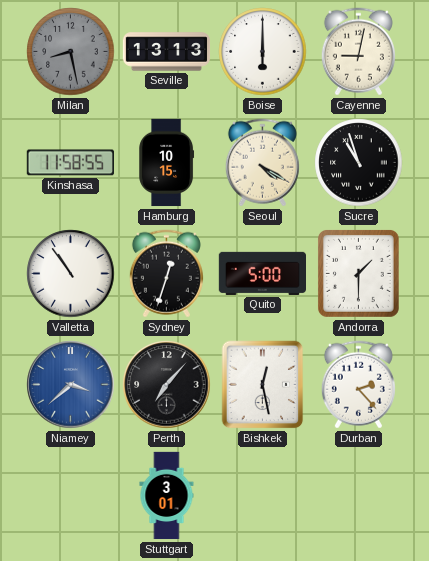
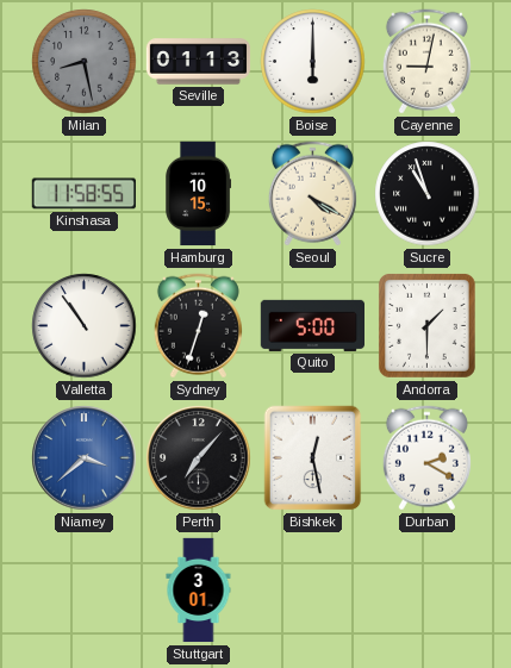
Seville: 13:13 -> 01:13 (199, 62)
Durban: 2:23 -> 2:20 (426, 458)
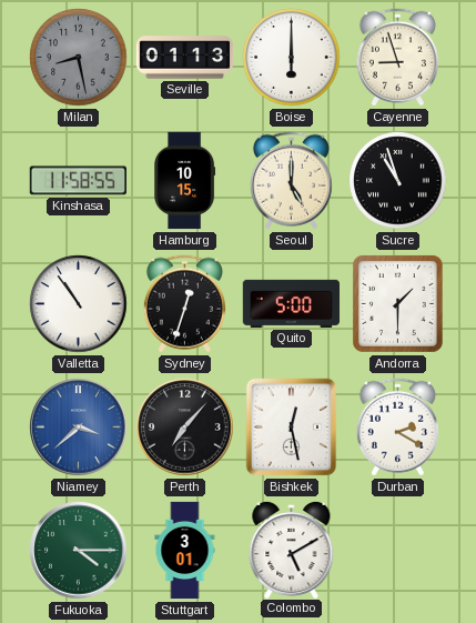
Cayenne: 9:02 -> 8:57 (397, 58)
Seoul: 4:20 -> 5:00 (291, 181)
Fukuoka: none -> 4:15 (79, 551)
Colombo: none -> 5:10 (292, 549)
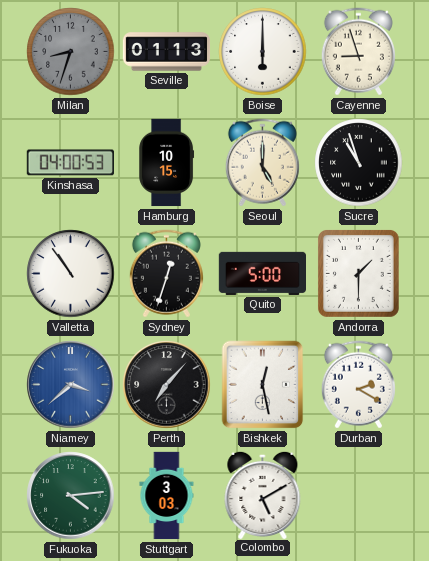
Milan: 8:28 -> 8:33 (71, 52)
Kinshasa: 11:58 -> 04:00 (70, 163)
Fukuoka: 4:15 -> 4:14 (71, 496)
Stuttgart: 3:01 -> 3:03 (167, 496)
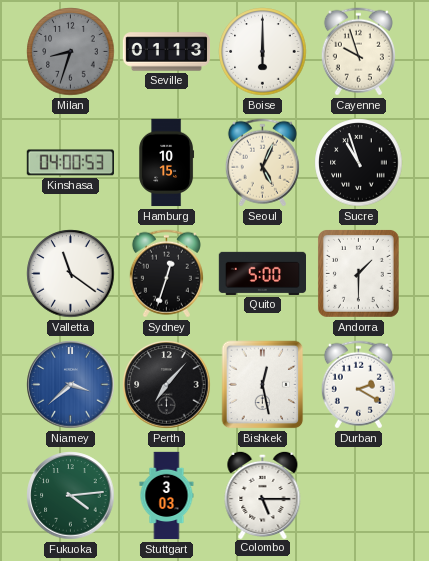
Cayenne: 8:57 -> 9:57 (358, 52)
Seoul: 5:00 -> 5:04 (262, 163)
Valletta: 10:54 -> 11:21 (71, 274)
Colombo: 5:10 -> 5:15 (263, 494)
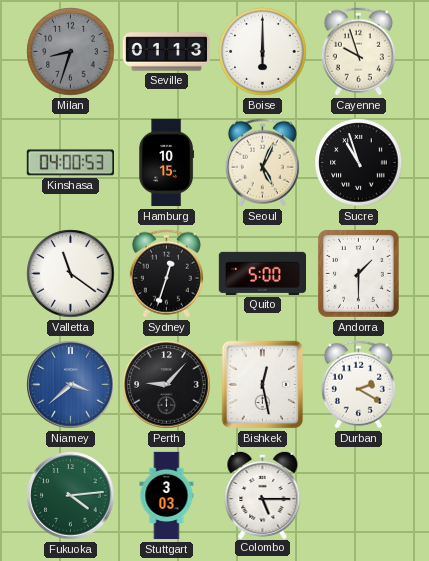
Perth: 7:07 -> 9:07 (167, 385)
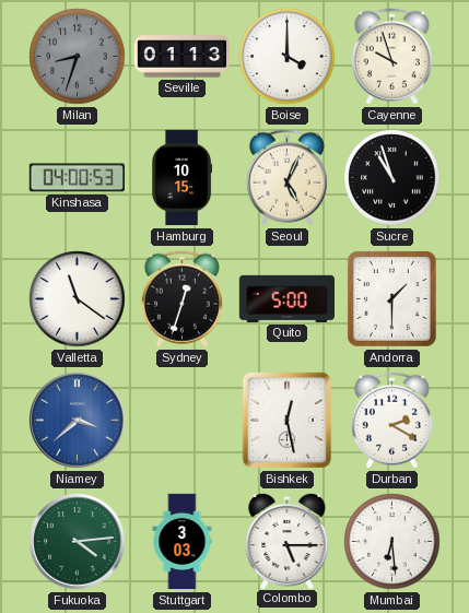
Boise: 6:00 -> 4:00 (288, 57)
Perth: 9:07 -> none (167, 385)
Mumbai: none -> 6:29 (392, 542)
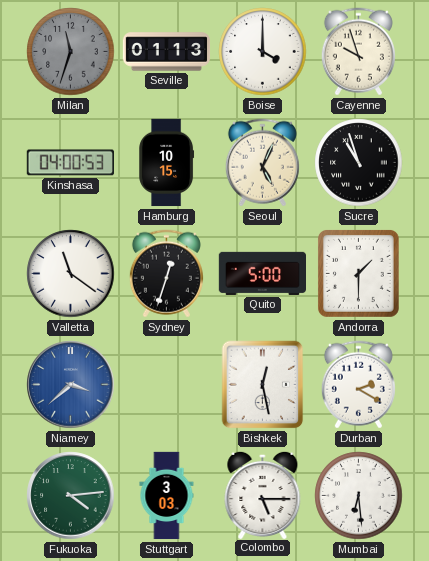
Milan: 8:33 -> 11:33 (71, 52)
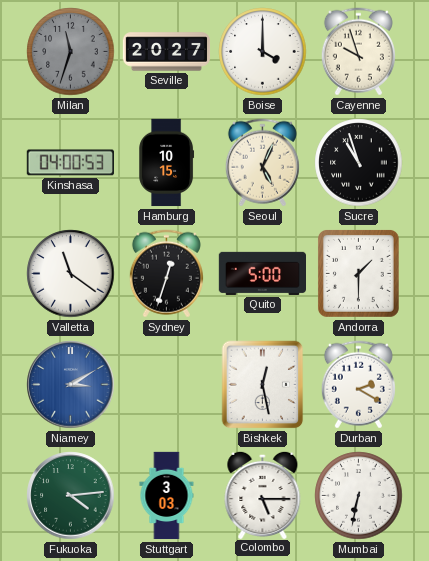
Seville: 01:13 -> 20:27 (167, 52)
Niamey: 3:38 -> 3:10 (71, 385)
Mumbai: 6:29 -> 6:32 (359, 496)
